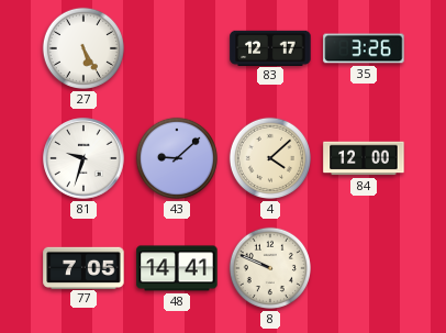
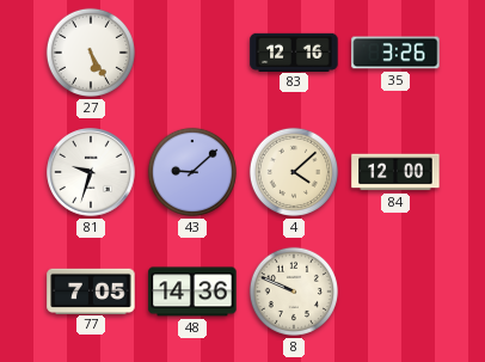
83: 12:17 -> 12:16 (294, 51)
48: 14:41 -> 14:36 (192, 292)
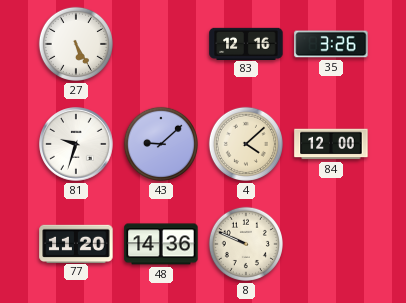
77: 7:05 -> 11:20 (76, 243)
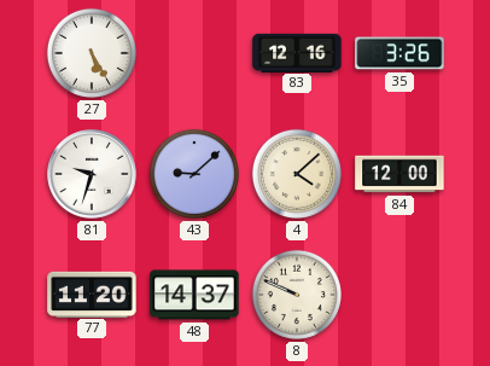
48: 14:36 -> 14:37 (194, 295)
